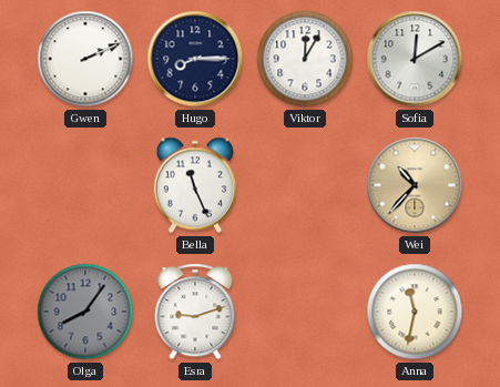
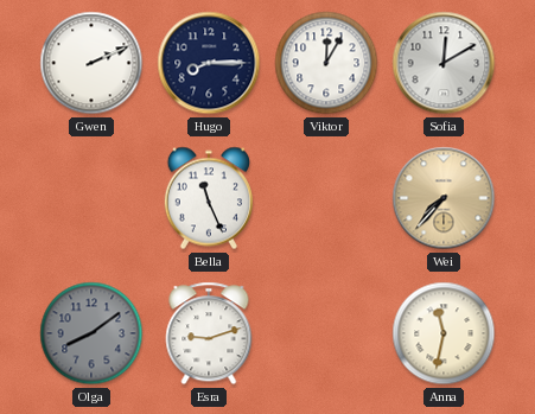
Wei: 10:37 -> 7:37 (444, 198)
Olga: 8:06 -> 8:09 (91, 333)
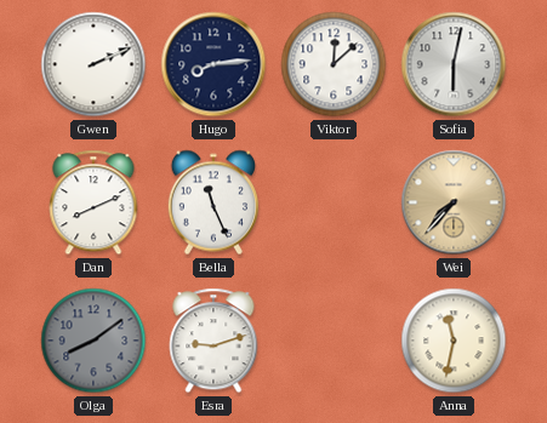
Hugo: 8:15 -> 8:14 (213, 64)
Viktor: 12:05 -> 12:08 (334, 64)
Sofia: 12:10 -> 6:02 (454, 64)
Dan: none -> 8:11 (93, 202)
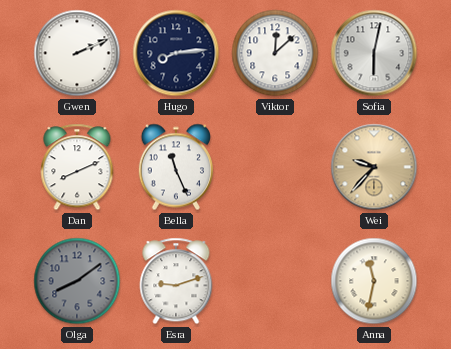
Wei: 7:37 -> 9:37 (374, 167)
